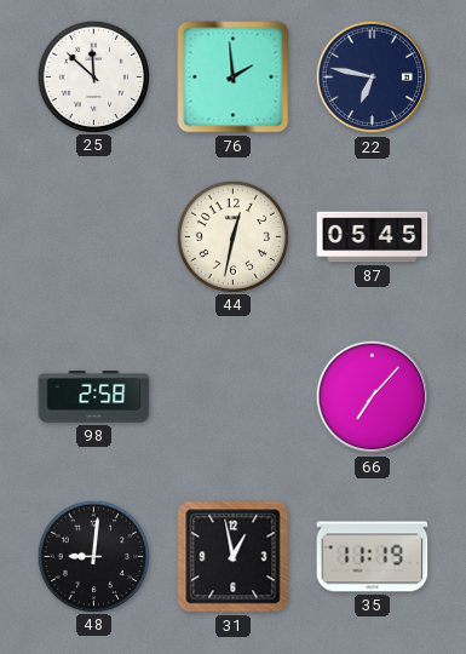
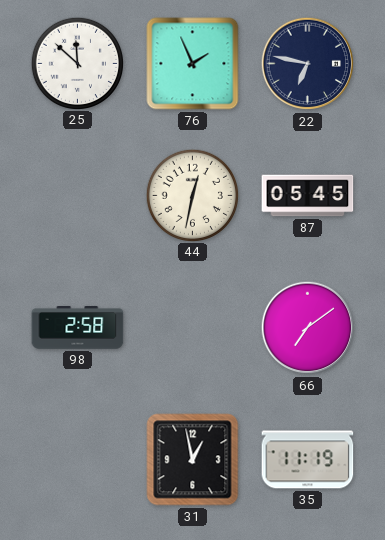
76: 1:59 -> 1:56 (193, 64)
66: 7:07 -> 7:09 (308, 328)
48: 9:01 -> none (93, 556)
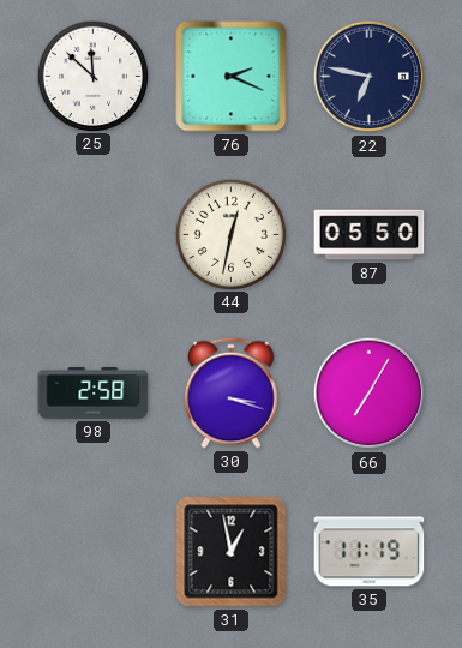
76: 1:56 -> 2:19 (232, 77)
87: 05:45 -> 05:50 (370, 235)
30: none -> 3:18 (232, 392)
66: 7:09 -> 7:05 (370, 394)
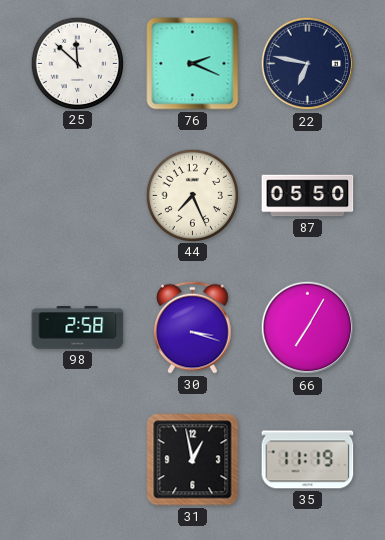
44: 12:32 -> 7:26 (192, 195)
